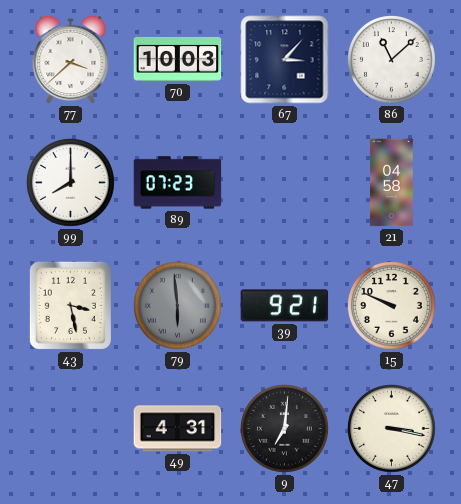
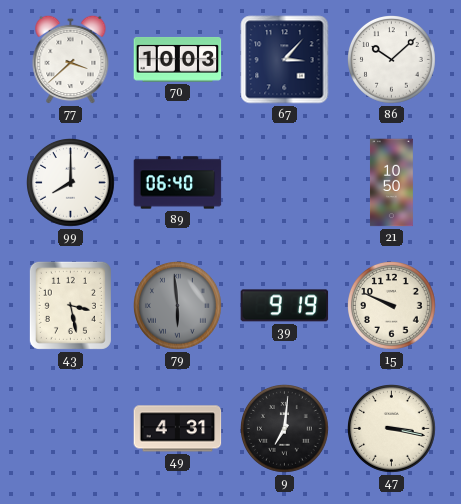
86: 11:08 -> 10:08 (392, 60)
89: 07:23 -> 06:40 (178, 183)
21: 04:58 -> 10:50 (391, 183)
39: 9:21 -> 9:19 (285, 306)
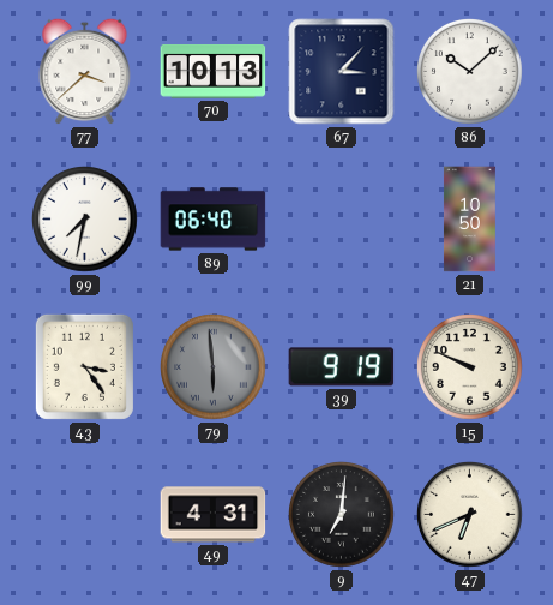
70: 10:03 -> 10:13 (214, 71)
99: 8:00 -> 7:32 (85, 220)
43: 3:28 -> 3:24 (84, 366)
47: 3:17 -> 6:41 (470, 515)
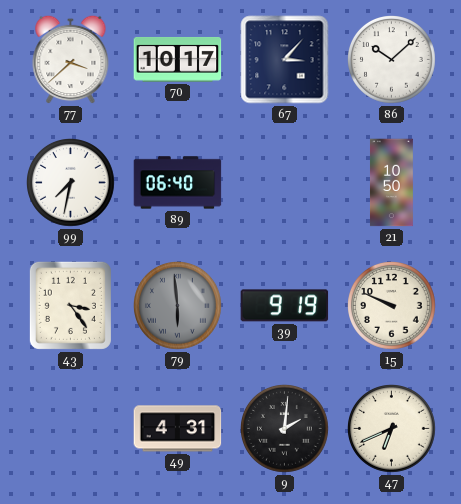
70: 10:13 -> 10:17 (178, 59)
9: 7:01 -> 2:01 (285, 429)
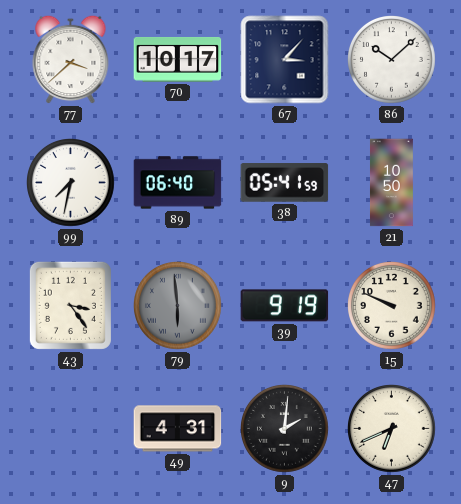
38: none -> 05:41 (285, 183)
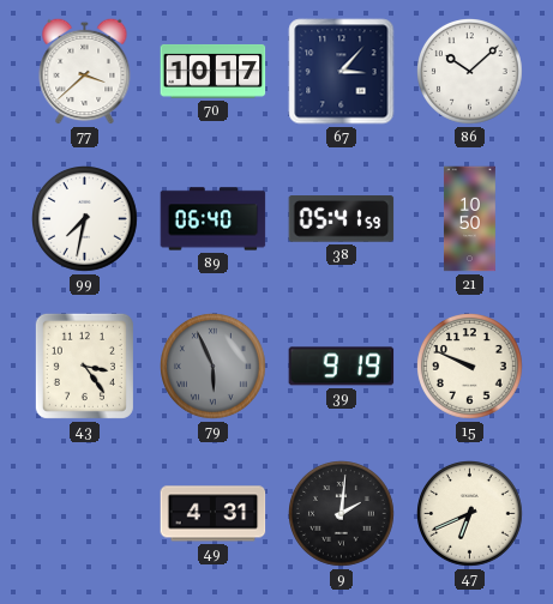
79: 5:59 -> 5:56 (214, 367)
